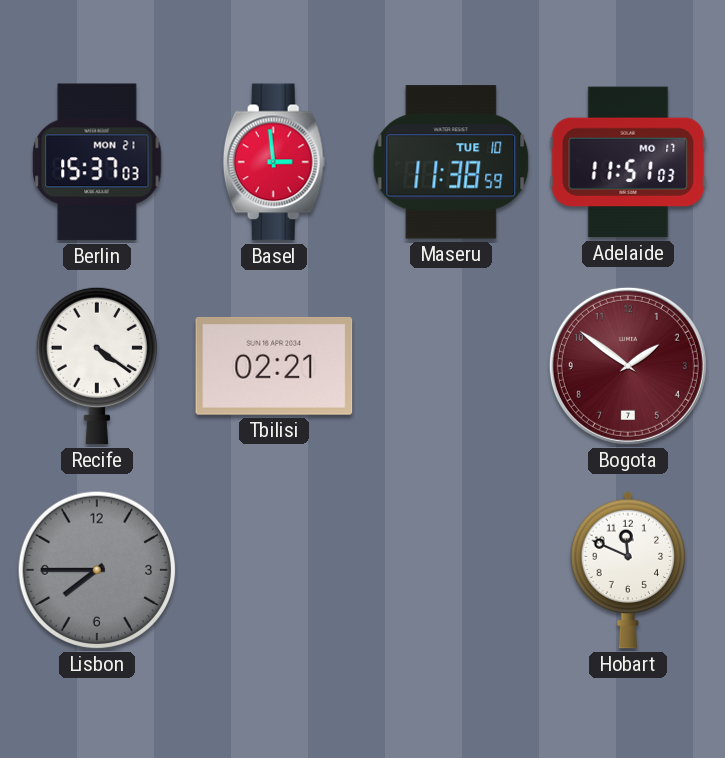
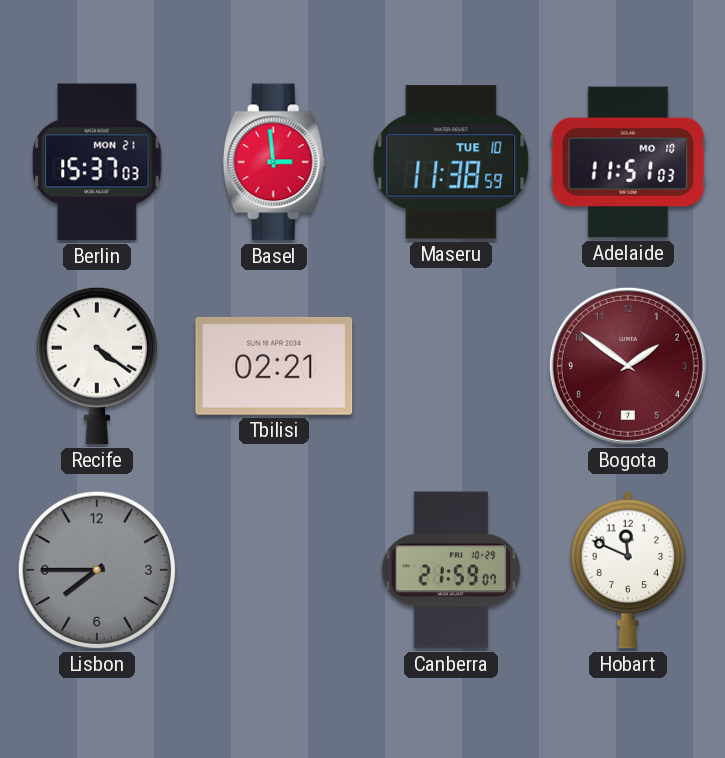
Adelaide date: MO 17 -> MO 10 (628, 162)
Canberra: none -> 21:59 (451, 570)
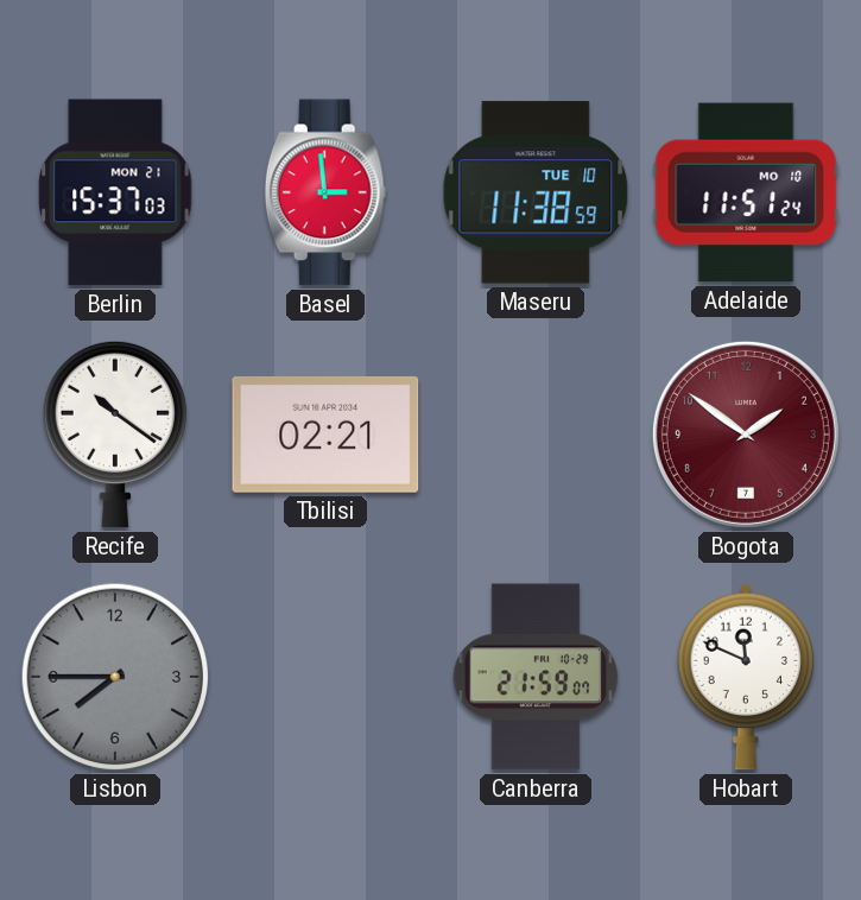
Adelaide: 11:51:03 -> 11:51:24 (746, 192)
Recife: 4:21 -> 10:21 (115, 435)
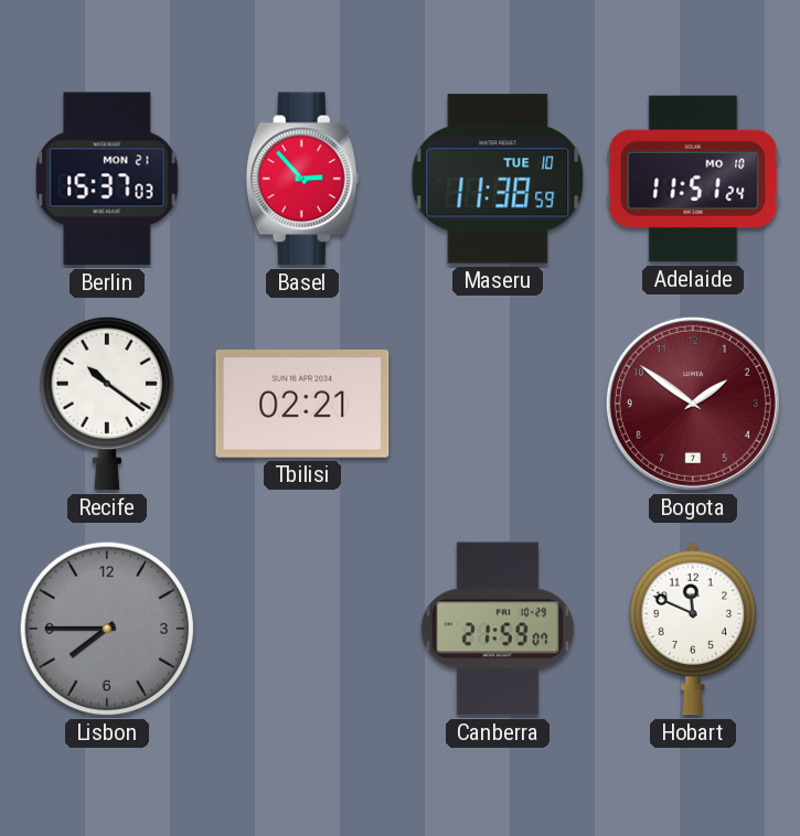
Basel: 2:59 -> 2:53 (302, 179)
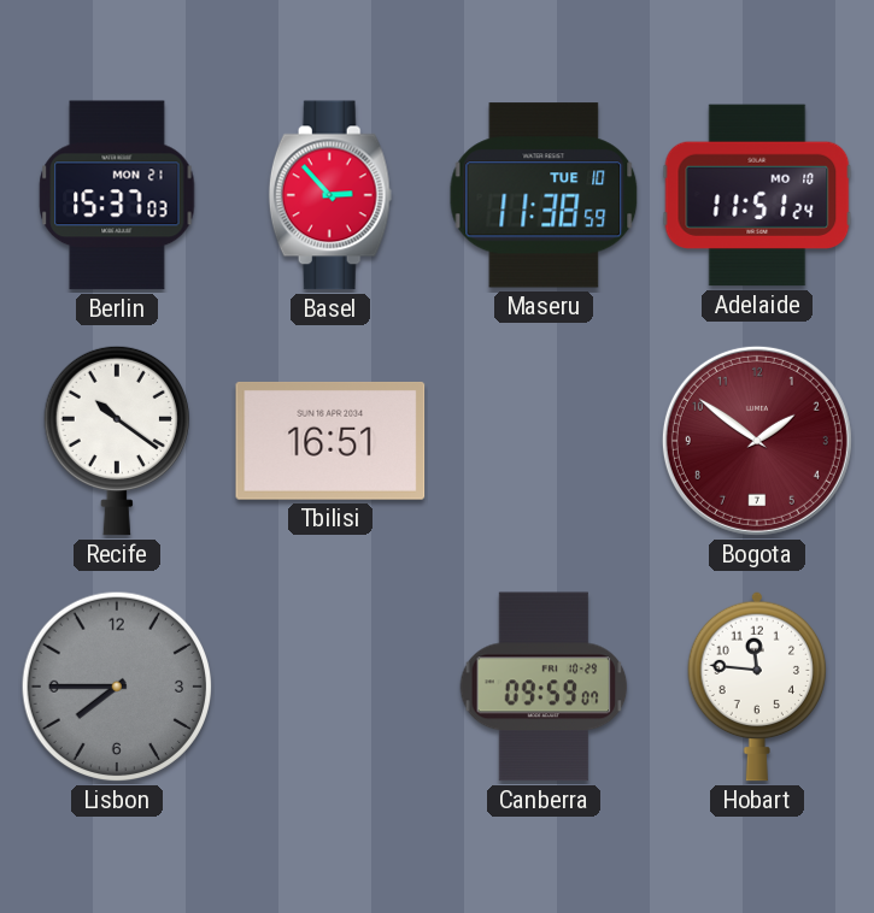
Tbilisi: 02:21 -> 16:51 (330, 441)
Canberra: 21:59 -> 09:59 (544, 687)
Hobart: 11:49 -> 11:46 (757, 687)
